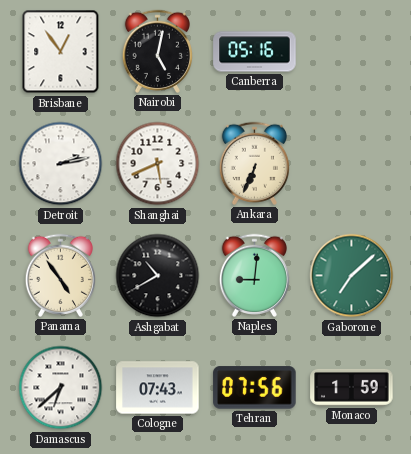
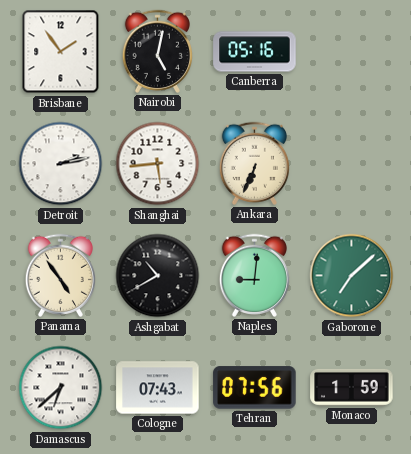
Brisbane: 12:54 -> 1:54 (61, 52)
Shanghai: 5:41 -> 5:44 (158, 164)
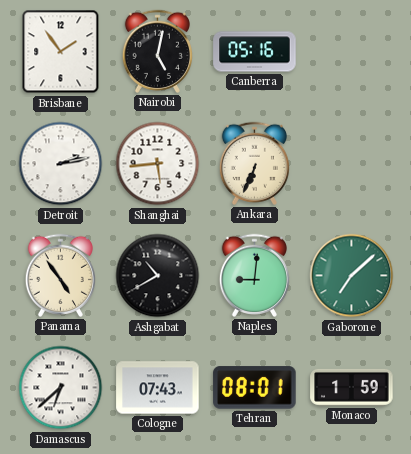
Tehran: 07:56 -> 08:01 (255, 388)
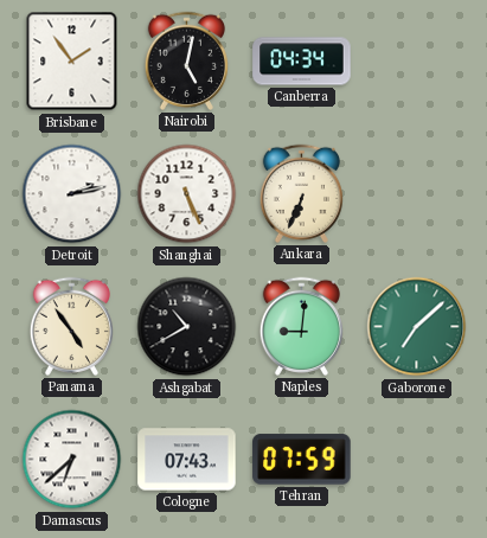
Canberra: 05:16 -> 04:34 (302, 62)
Shanghai: 5:44 -> 5:26 (187, 194)
Tehran: 08:01 -> 07:59 (302, 460)
Monaco: 1:59 -> none (352, 387)
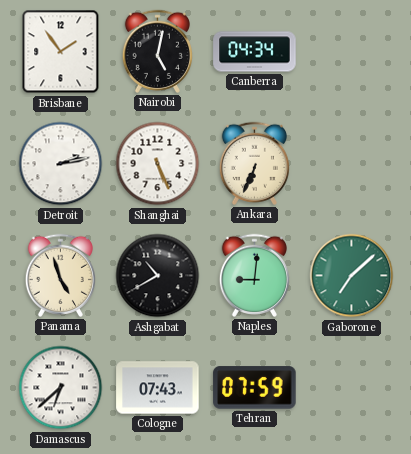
Panama: 4:54 -> 4:57 (60, 275)
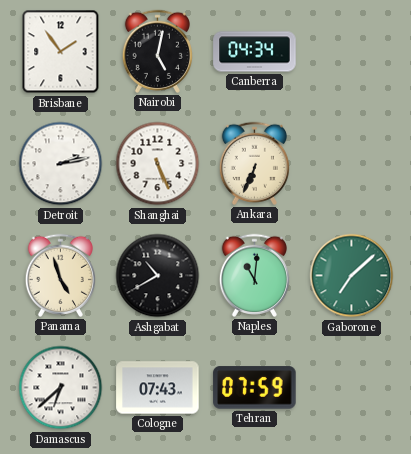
Naples: 9:01 -> 11:01 (254, 275)
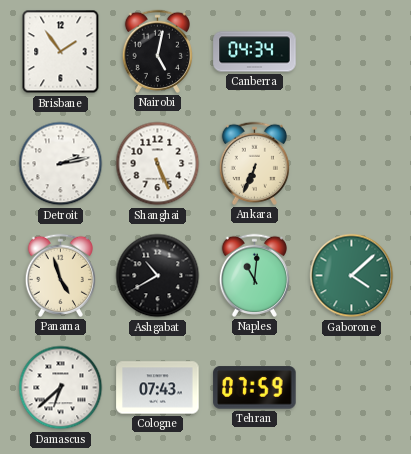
Gaborone: 7:08 -> 4:08 (352, 276)
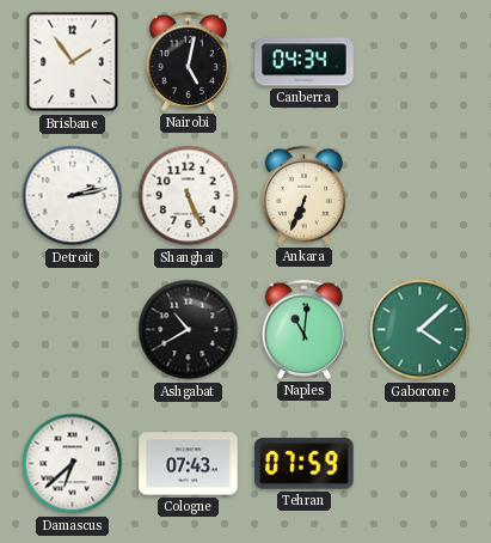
Panama: 4:57 -> none (60, 275)
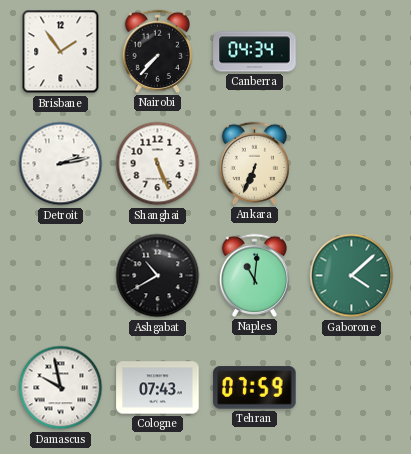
Nairobi: 5:02 -> 7:37 (157, 51)
Damascus: 6:38 -> 9:58 (61, 388)
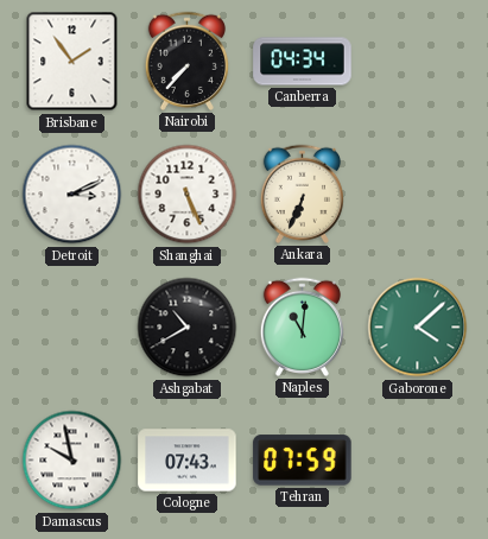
Detroit: 2:13 -> 3:11 (72, 195)
